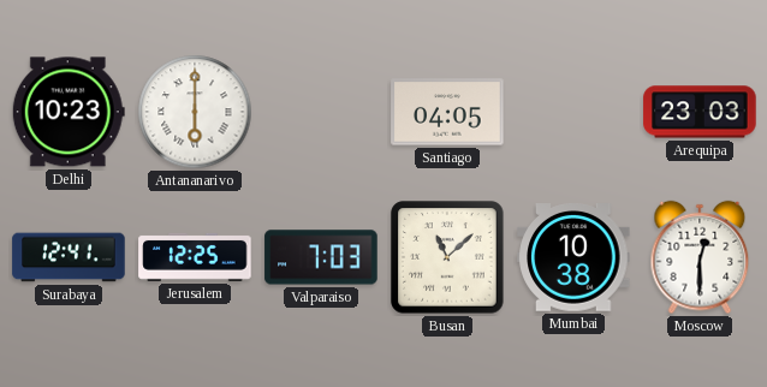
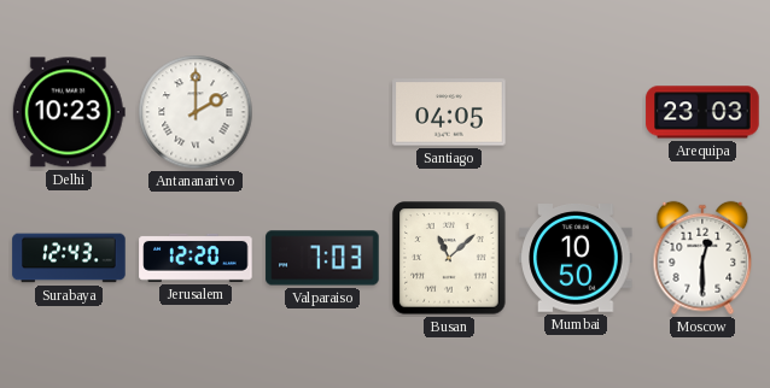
Antananarivo: 6:00 -> 2:00 (196, 112)
Surabaya: 12:41 -> 12:43 (69, 258)
Jerusalem: 12:25 -> 12:20 (196, 258)
Mumbai: 10:38 -> 10:50 (576, 259)
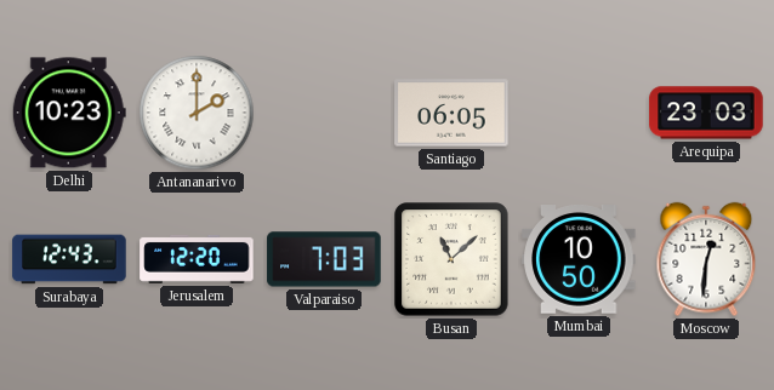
Santiago: 04:05 -> 06:05 (451, 113)
Moscow: 12:30 -> 12:31 (706, 259)
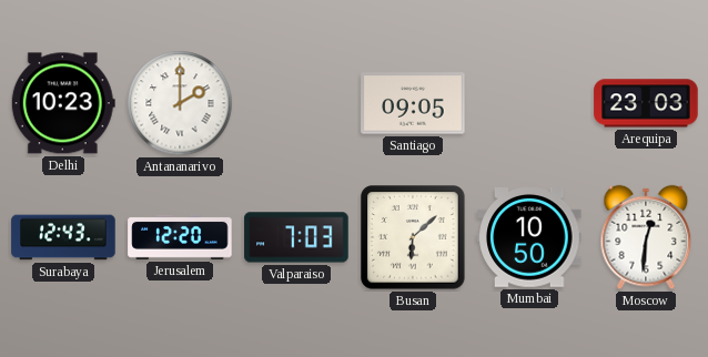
Santiago: 06:05 -> 09:05 (413, 103)
Busan: 11:08 -> 6:08 (413, 237)
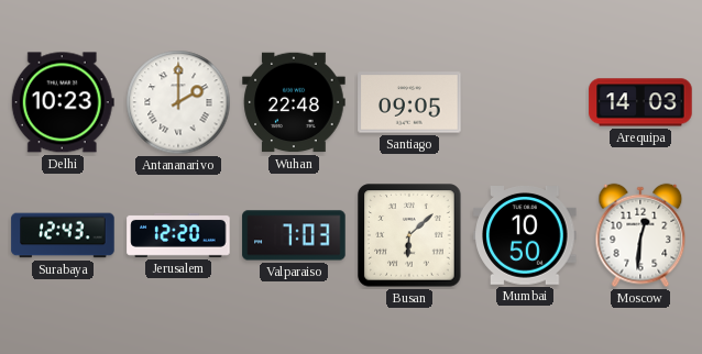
Wuhan: none -> 22:48 (294, 102)
Arequipa: 23:03 -> 14:03 (640, 102)
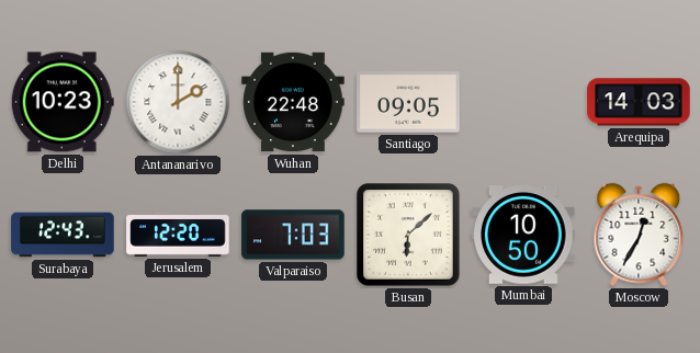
Moscow: 12:31 -> 12:35 (639, 235)
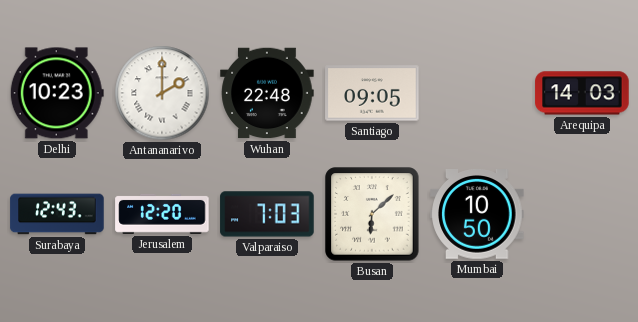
Moscow: 12:35 -> none (639, 235)
